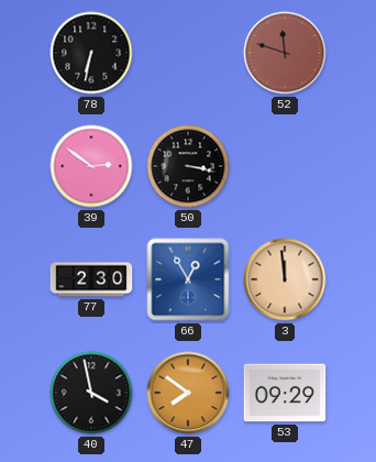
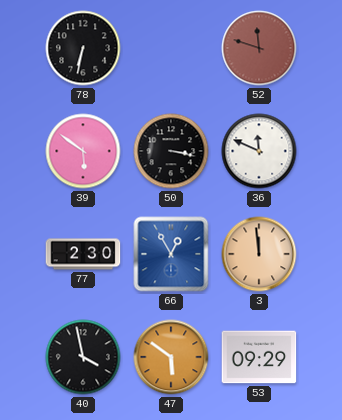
39: 2:51 -> 5:51 (83, 151)
36: none -> 11:49 (259, 151)
47: 7:51 -> 5:51 (171, 357)
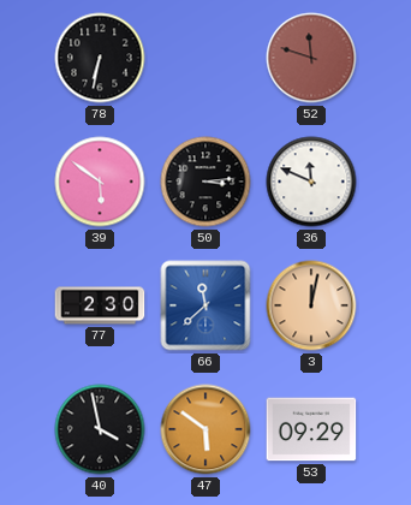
50: 3:17 -> 3:14 (205, 182)
66: 12:55 -> 11:38 (205, 305)
3: 11:59 -> 12:02 (311, 305)
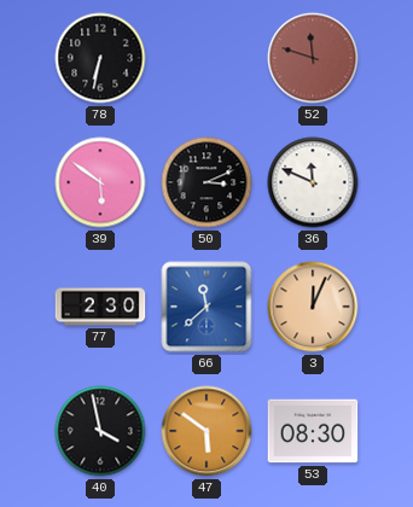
50: 3:14 -> 3:11 (206, 182)
3: 12:02 -> 12:04 (313, 307)
53: 09:29 -> 08:30 (313, 431)
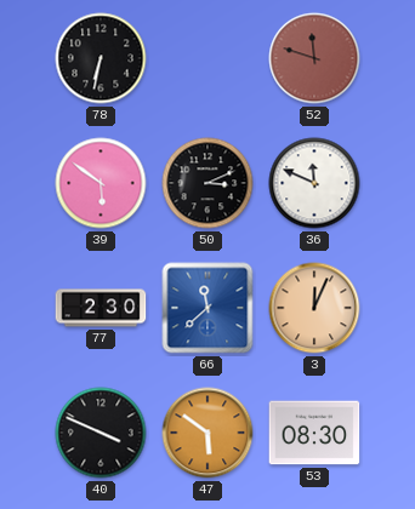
40: 3:58 -> 3:49 (101, 433)
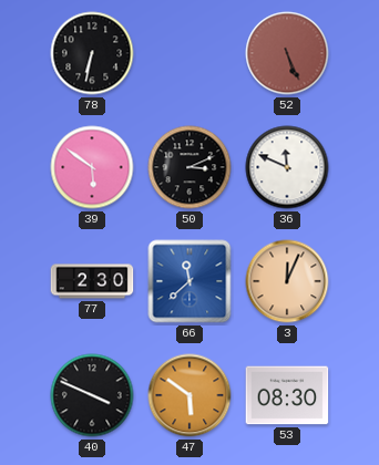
52: 11:48 -> 5:26 (287, 53)
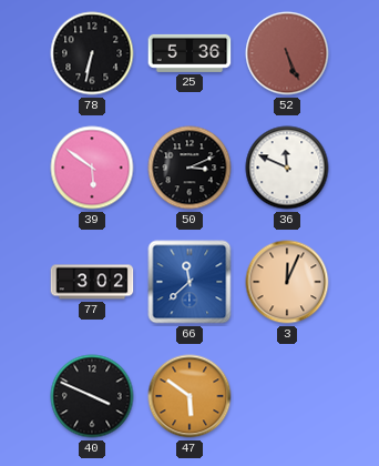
25: none -> 5:36 (189, 53)
77: 2:30 -> 3:02 (92, 282)
53: 08:30 -> none (287, 395)
